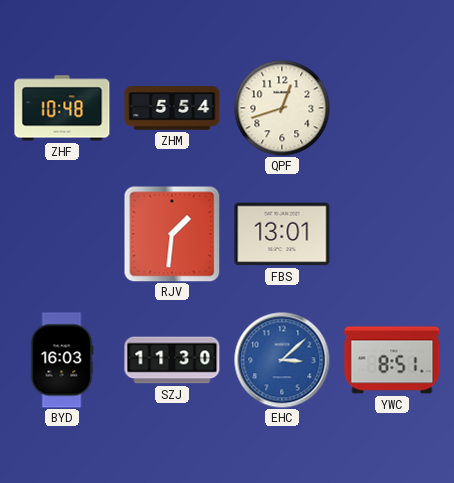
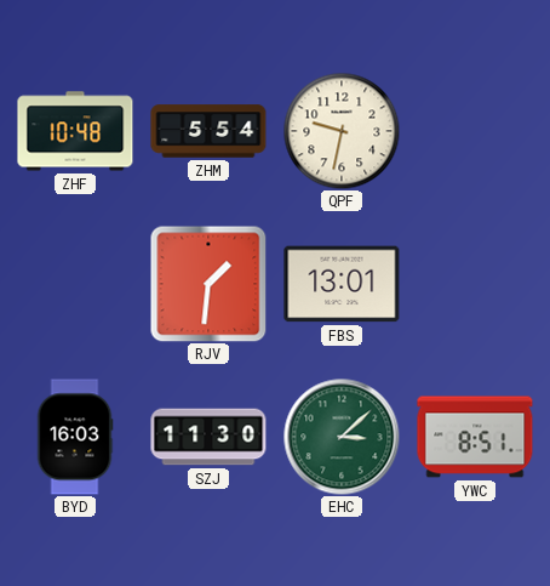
QPF: 12:42 -> 9:32 (342, 131)
EHC dial: blue -> green (342, 437)
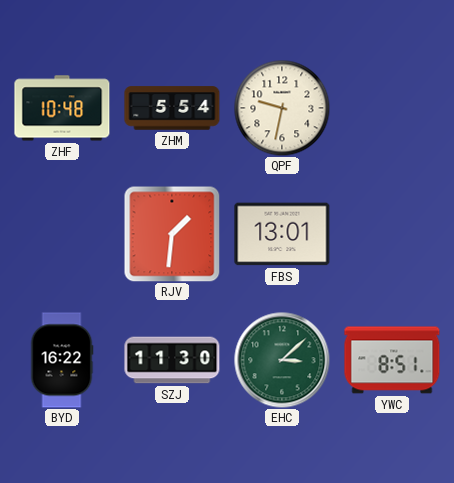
BYD: 16:03 -> 16:22 (62, 360)
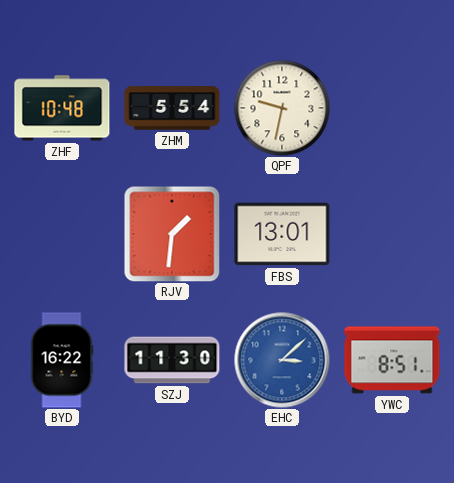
EHC dial: green -> blue (282, 360)
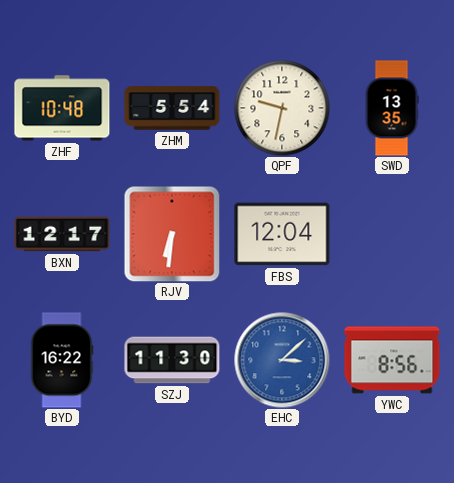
SWD: none -> 13:35 (392, 108)
BXN: none -> 12:17 (62, 234)
RJV: 1:31 -> 6:31 (172, 234)
FBS: 13:01 -> 12:04 (282, 234)
YWC: 8:51 -> 8:56 (392, 360)
